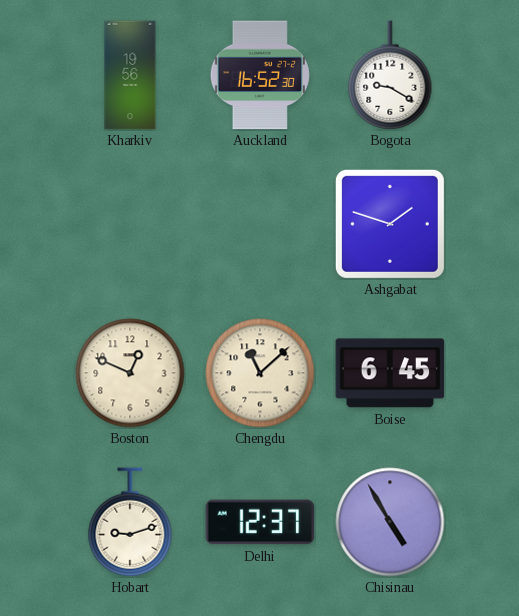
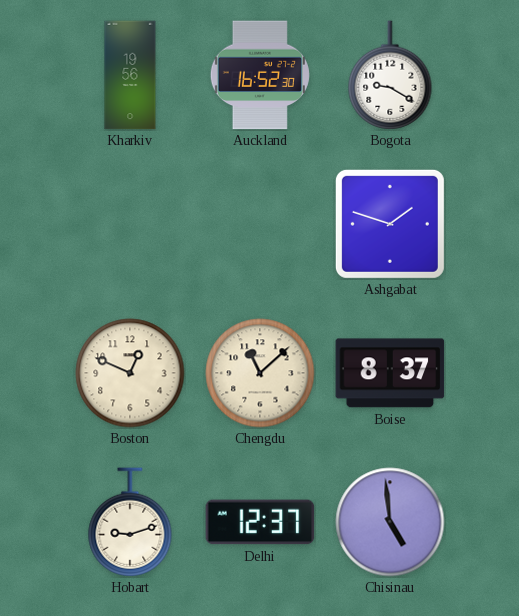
Boise: 6:45 -> 8:37 (390, 373)
Chisinau: 4:55 -> 4:59 (390, 522)
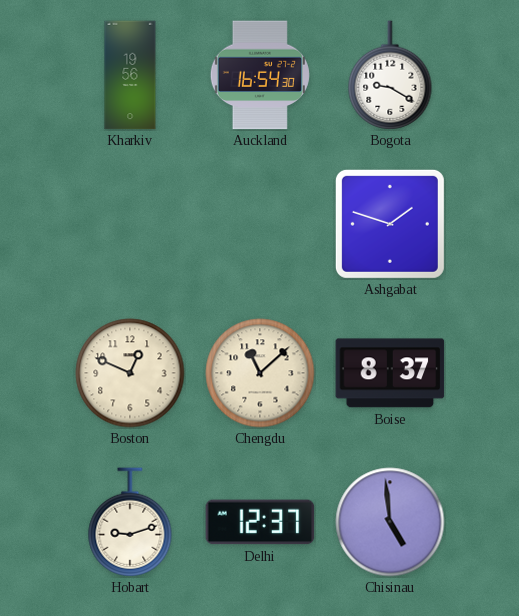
Auckland: 16:52 -> 16:54 (260, 75)
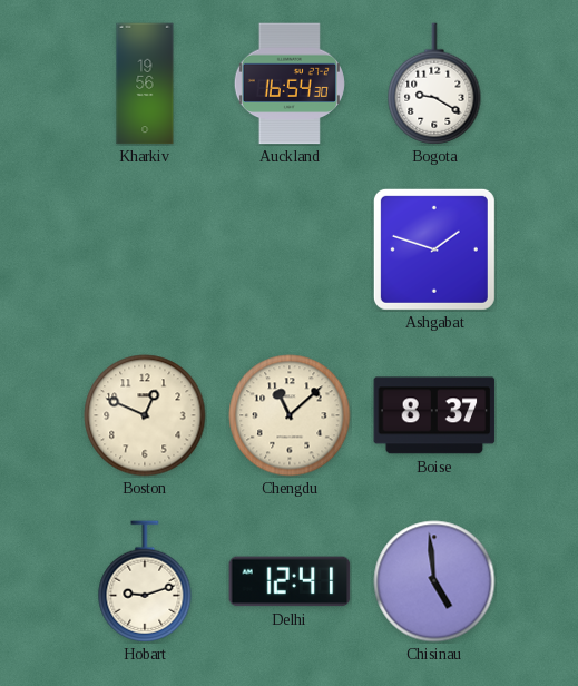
Delhi: 12:37 -> 12:41 (290, 581)
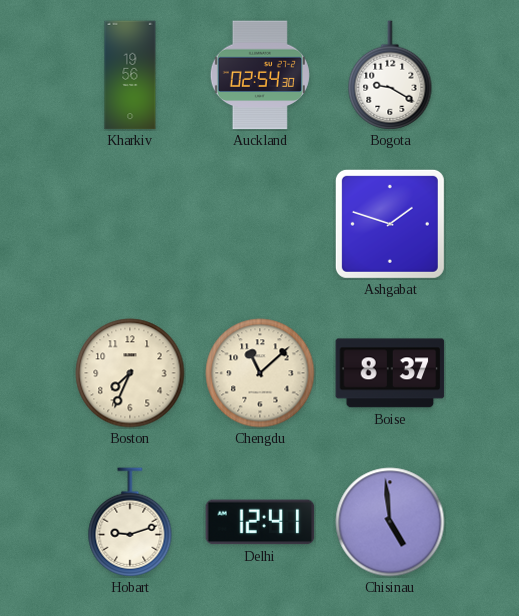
Auckland: 16:54 -> 02:54 (260, 75)
Boston: 12:49 -> 7:34 (130, 373)
